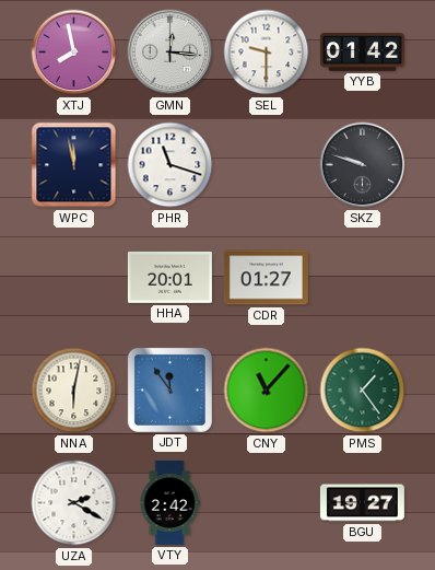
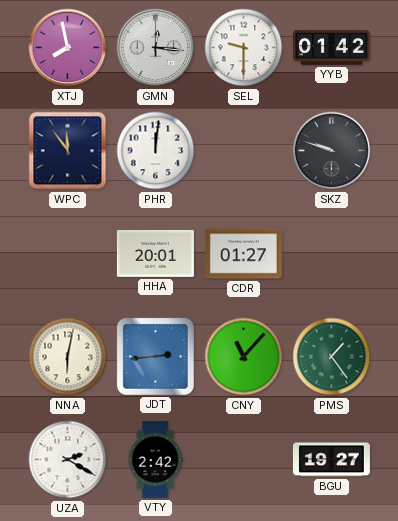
WPC: 11:58 -> 11:54 (68, 151)
PHR: 11:18 -> 12:01 (156, 151)
JDT: 11:54 -> 2:44 (155, 356)
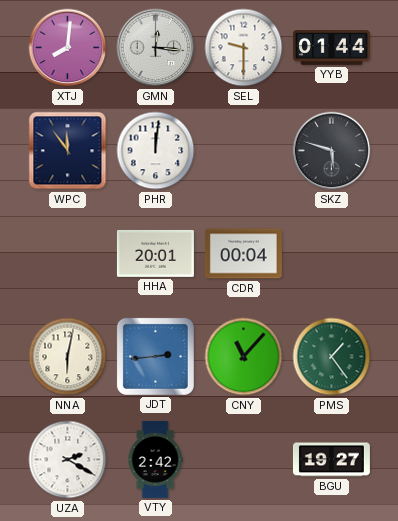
XTJ: 7:58 -> 8:01 (68, 48)
YYB: 01:42 -> 01:44 (331, 48)
SKZ: 9:48 -> 5:48 (332, 151)
CDR: 01:27 -> 00:04 (243, 254)
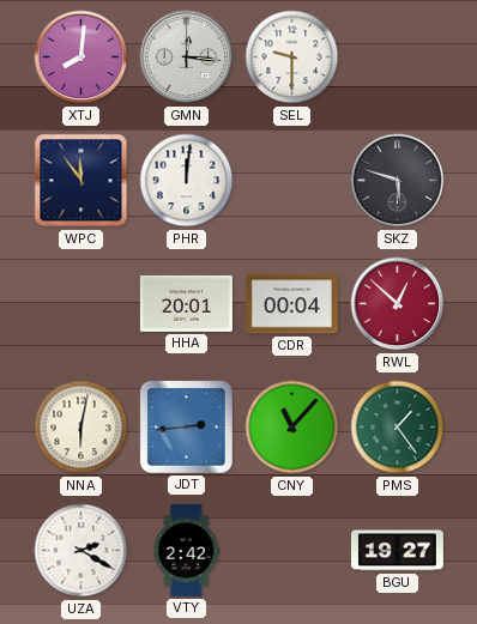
YYB: 01:44 -> none (331, 48)
RWL: none -> 12:52 (398, 304)
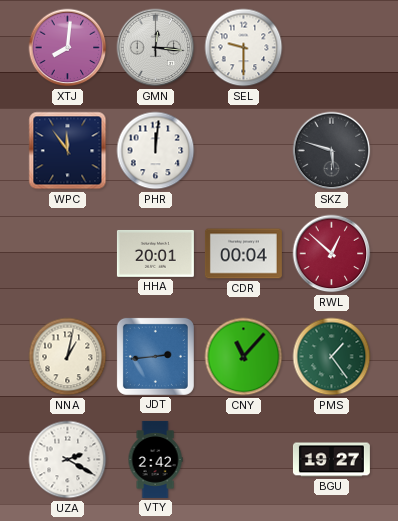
NNA: 6:02 -> 1:02 (68, 357)
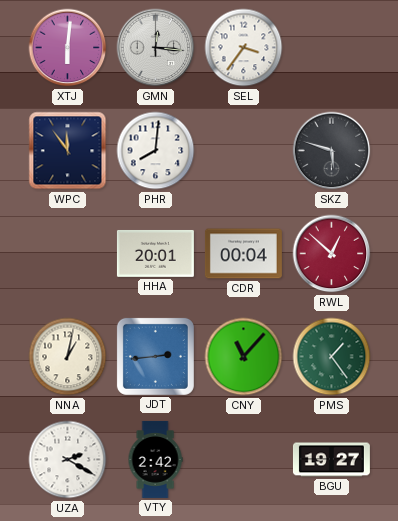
XTJ: 8:01 -> 6:01 (68, 48)
SEL: 9:30 -> 3:36 (244, 48)
PHR: 12:01 -> 8:01 (156, 151)
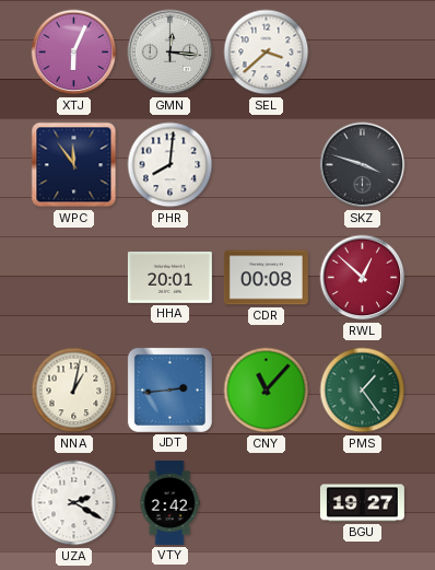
XTJ: 6:01 -> 6:04 (74, 53)
SEL: 3:36 -> 3:38 (267, 53)
SKZ: 5:48 -> 3:48 (363, 165)
CDR: 00:04 -> 00:08 (266, 278)
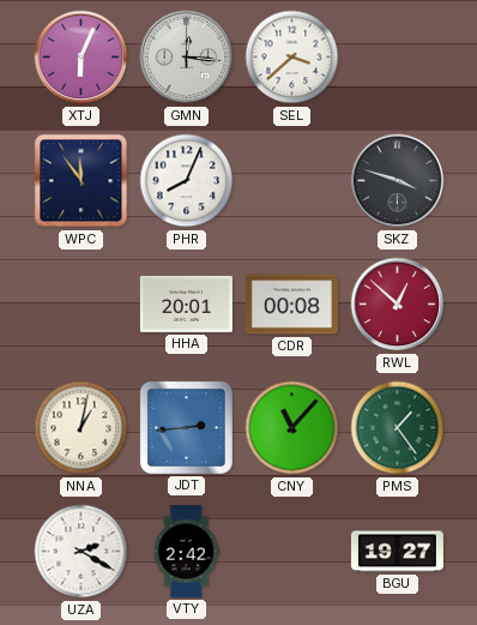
PHR: 8:01 -> 8:04 (187, 181)
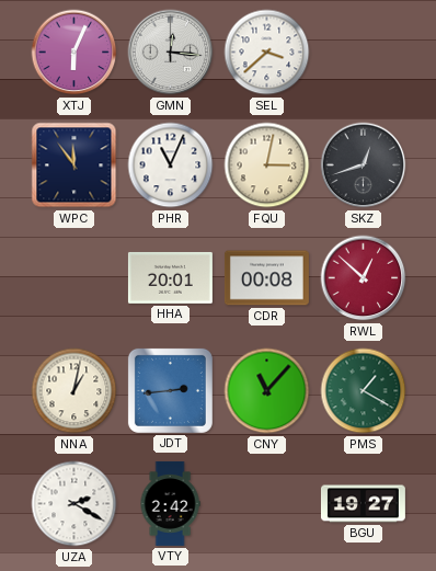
PHR: 8:04 -> 11:04 (171, 165)
FQU: none -> 3:02 (267, 165)
SKZ: 3:48 -> 12:42 (364, 165)
PMS: 1:24 -> 1:20 (364, 391)
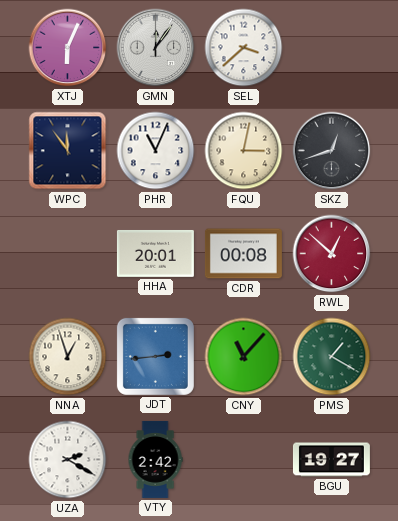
GMN: 12:16 -> 12:06 (156, 48)
NNA: 1:02 -> 12:57 (68, 357)
